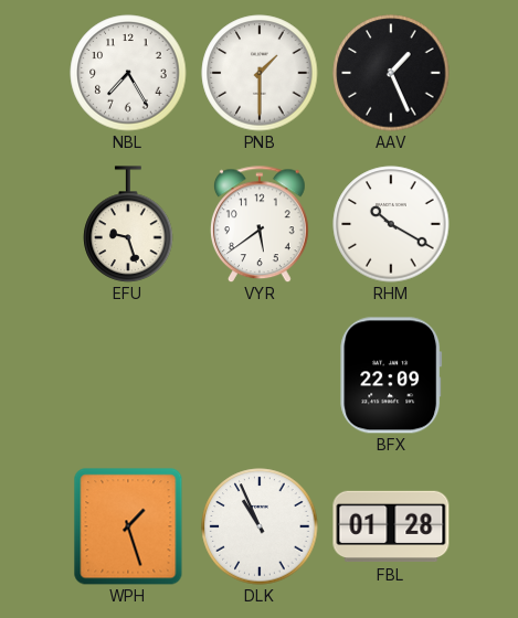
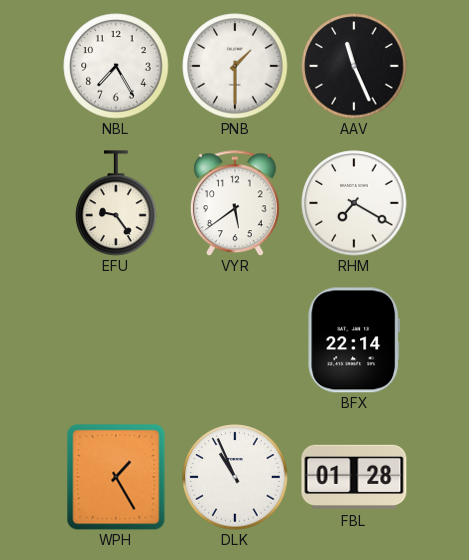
AAV: 1:26 -> 11:26 (354, 66)
EFU: 9:27 -> 9:24 (116, 203)
RHM: 10:20 -> 7:20 (354, 203)
BFX: 22:09 -> 22:14 (354, 340)
WPH: 1:27 -> 1:25 (116, 477)
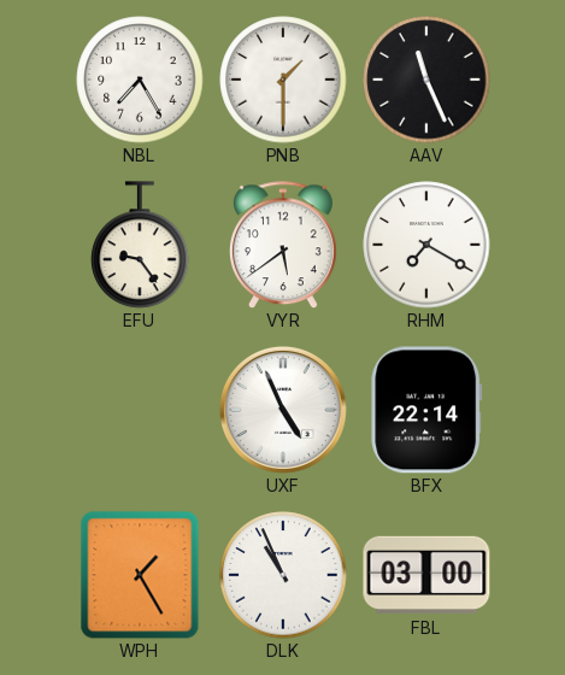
UXF: none -> 4:56 (283, 410)
FBL: 01:28 -> 03:00 (426, 575)
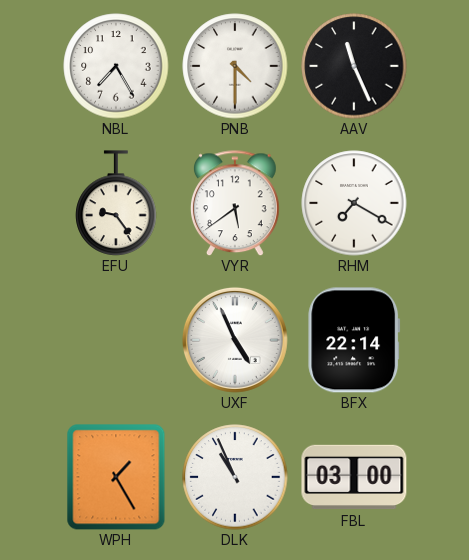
PNB: 1:30 -> 4:30 (235, 66)
